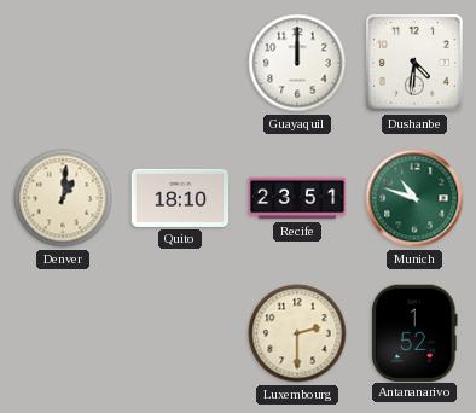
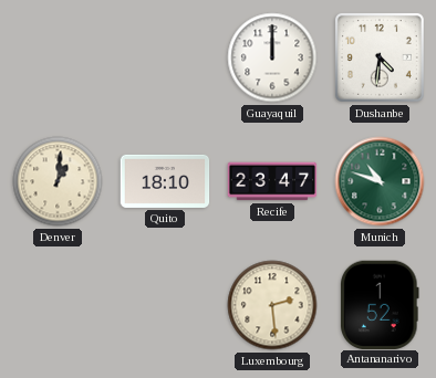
Recife: 23:51 -> 23:47 (272, 181)
Luxembourg: 2:30 -> 2:29 (272, 305)
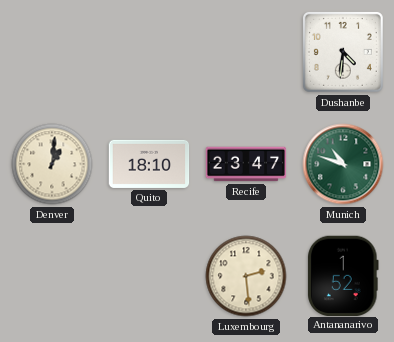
Guayaquil: 12:00 -> none (272, 57)
